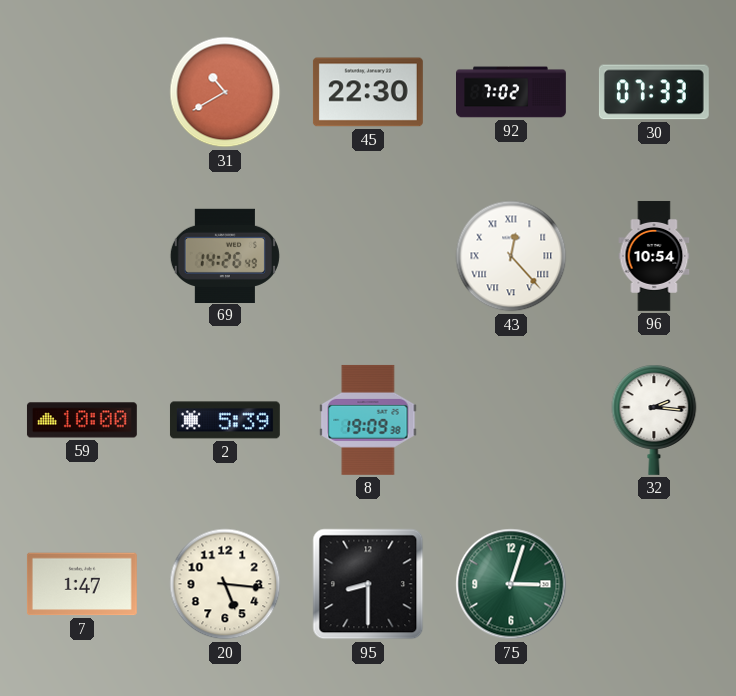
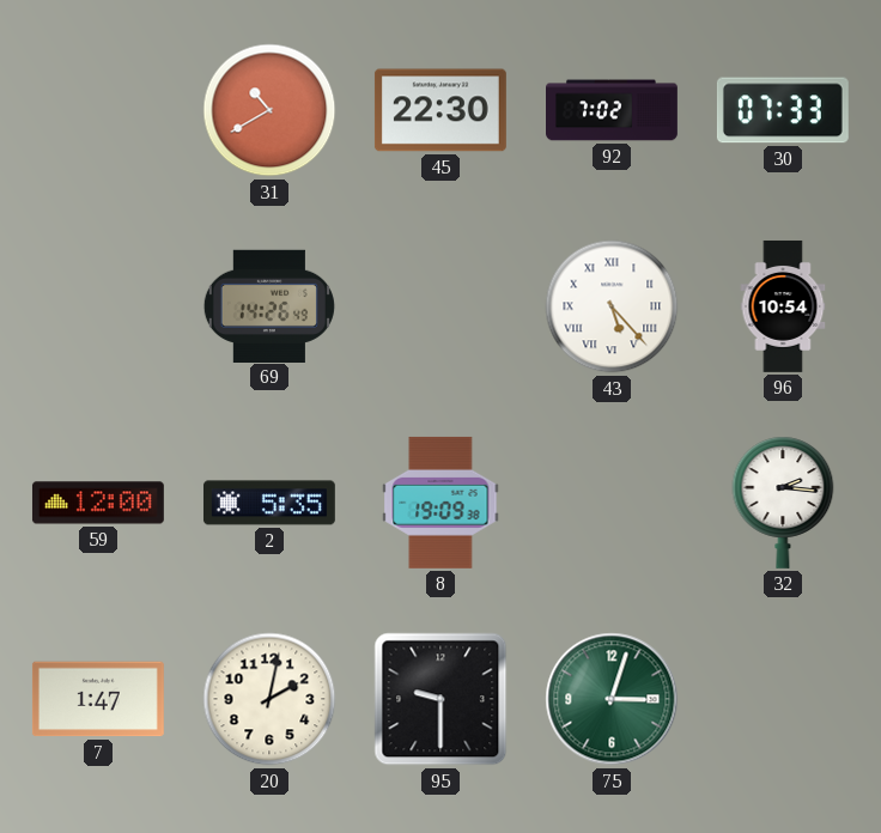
43: 12:23 -> 5:23 (612, 306)
59: 10:00 -> 12:00 (98, 503)
2: 5:39 -> 5:35 (269, 503)
20: 5:16 -> 2:02 (269, 699)
95: 8:30 -> 9:30 (440, 699)
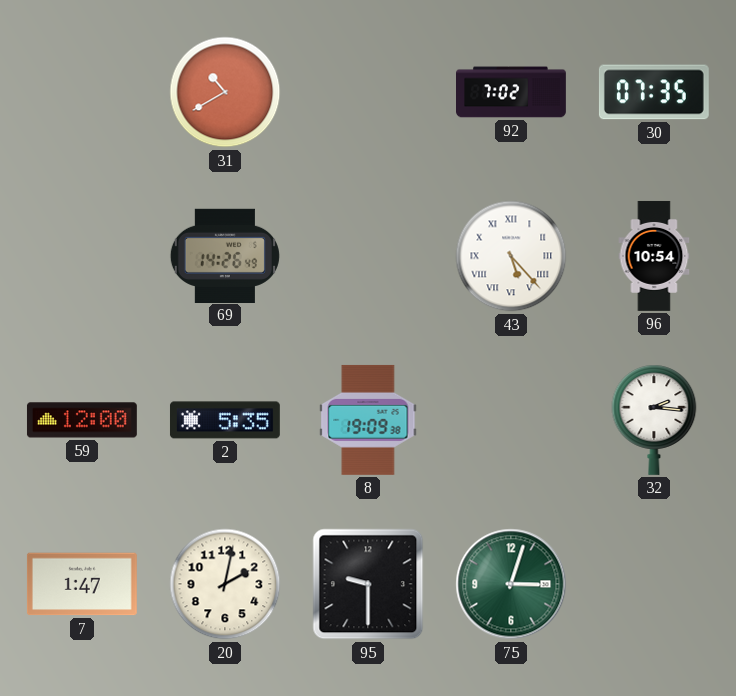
45: 22:30 -> none (440, 110)
30: 07:33 -> 07:35 (654, 92)
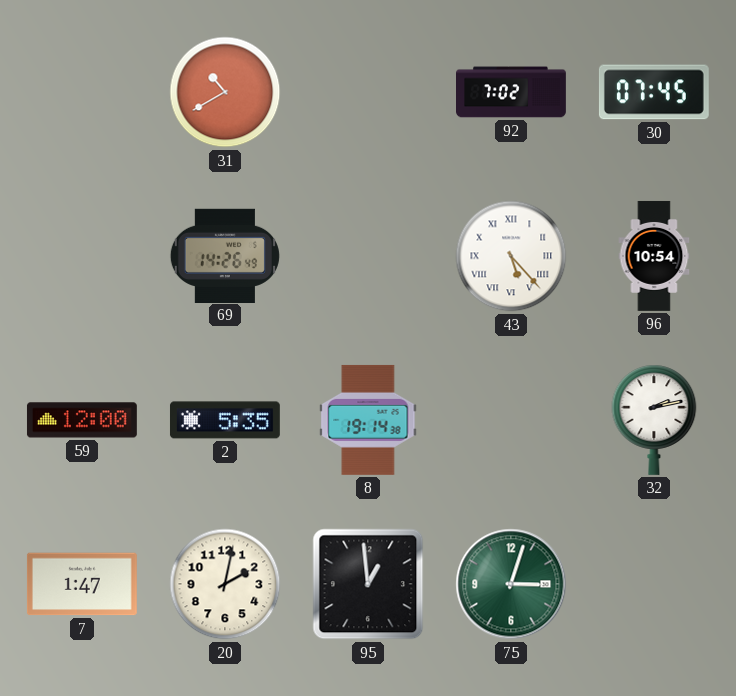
30: 07:35 -> 07:45 (654, 92)
8: 19:09 -> 19:14 (368, 420)
32: 2:16 -> 2:13 (654, 420)
95: 9:30 -> 12:59 (368, 584)
